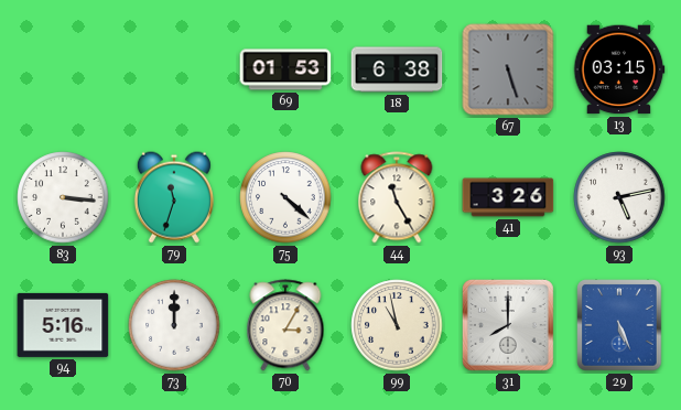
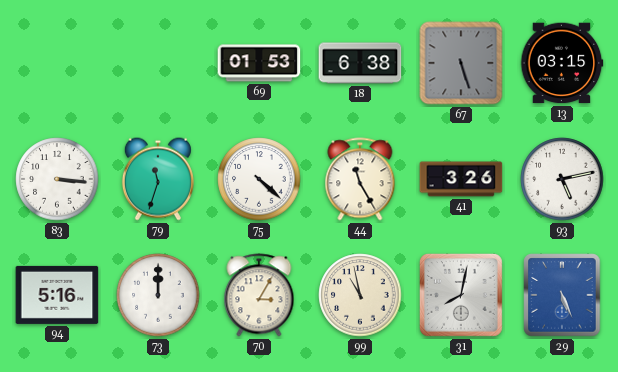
31: 8:00 -> 8:02 (462, 296)
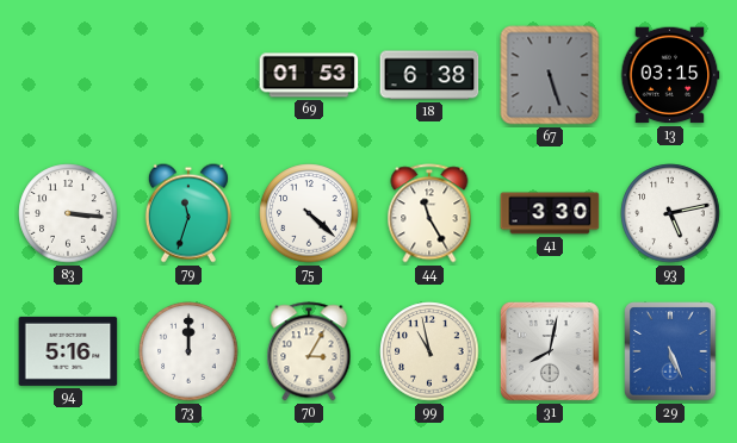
41: 3:26 -> 3:30 (550, 213)
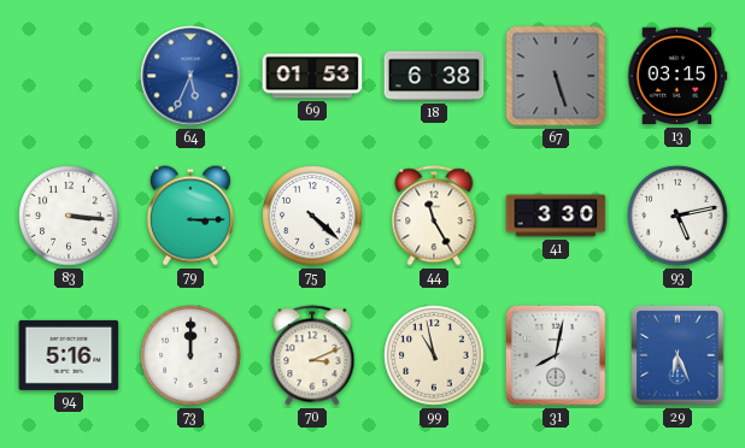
64: none -> 5:34 (190, 76)
79: 11:33 -> 3:15 (190, 216)
70: 3:05 -> 3:11 (312, 355)
29: 5:26 -> 6:26 (677, 355)
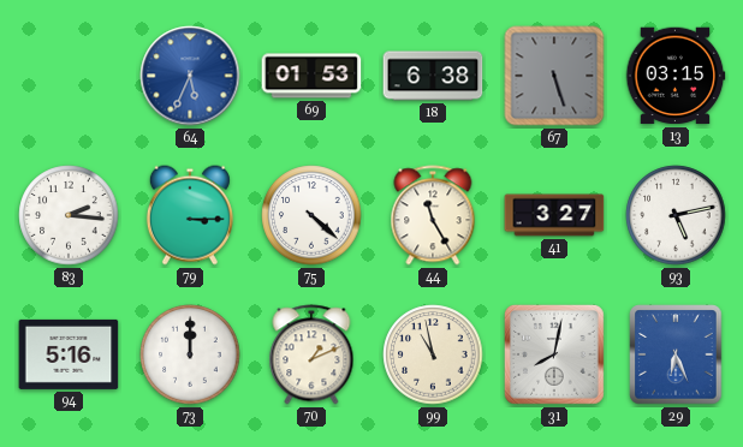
83: 3:16 -> 2:16 (69, 215)
41: 3:30 -> 3:27 (554, 215)
70: 3:11 -> 1:11 (311, 354)
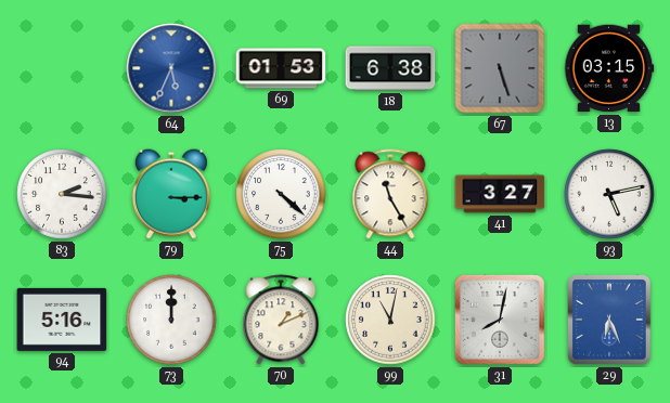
99: 10:58 -> 11:02 (390, 320)
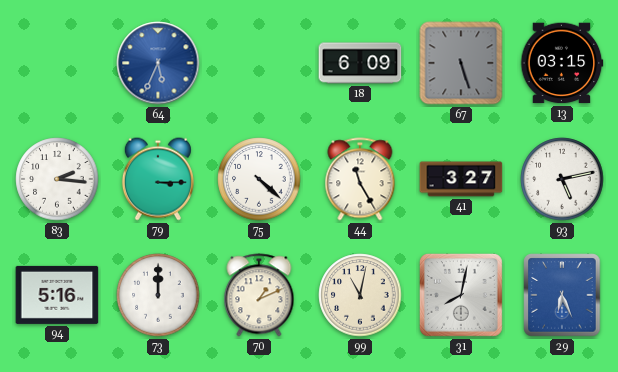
69: 01:53 -> none (281, 68)
18: 6:38 -> 6:09 (360, 63)
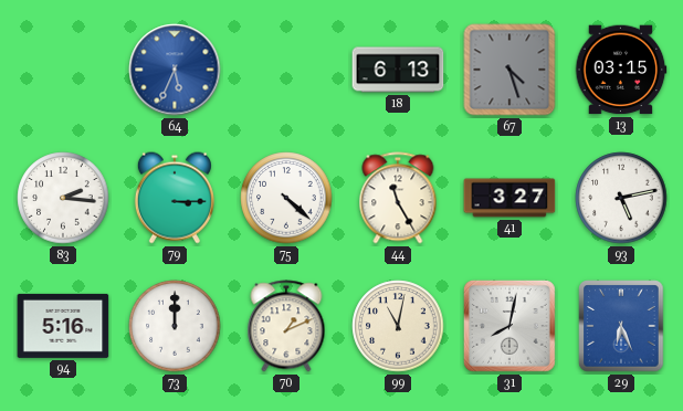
18: 6:09 -> 6:13 (398, 70)
67: 5:27 -> 4:27 (509, 70)
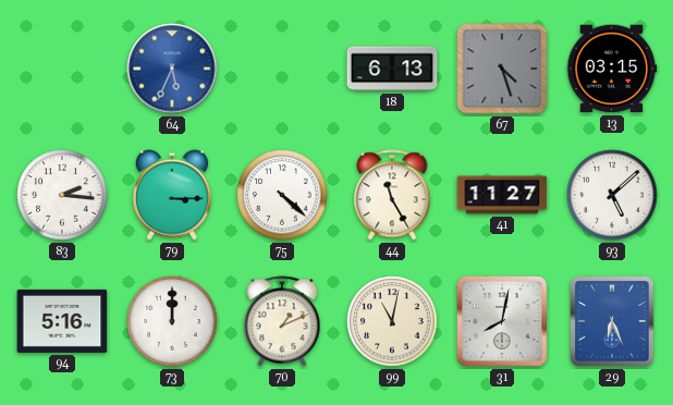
41: 3:27 -> 11:27 (502, 195)
93: 5:13 -> 5:08 (612, 195)
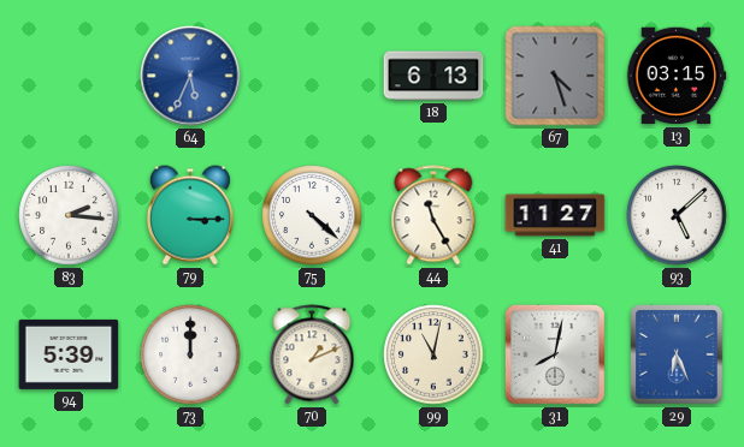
94: 5:16 -> 5:39 (69, 354)
